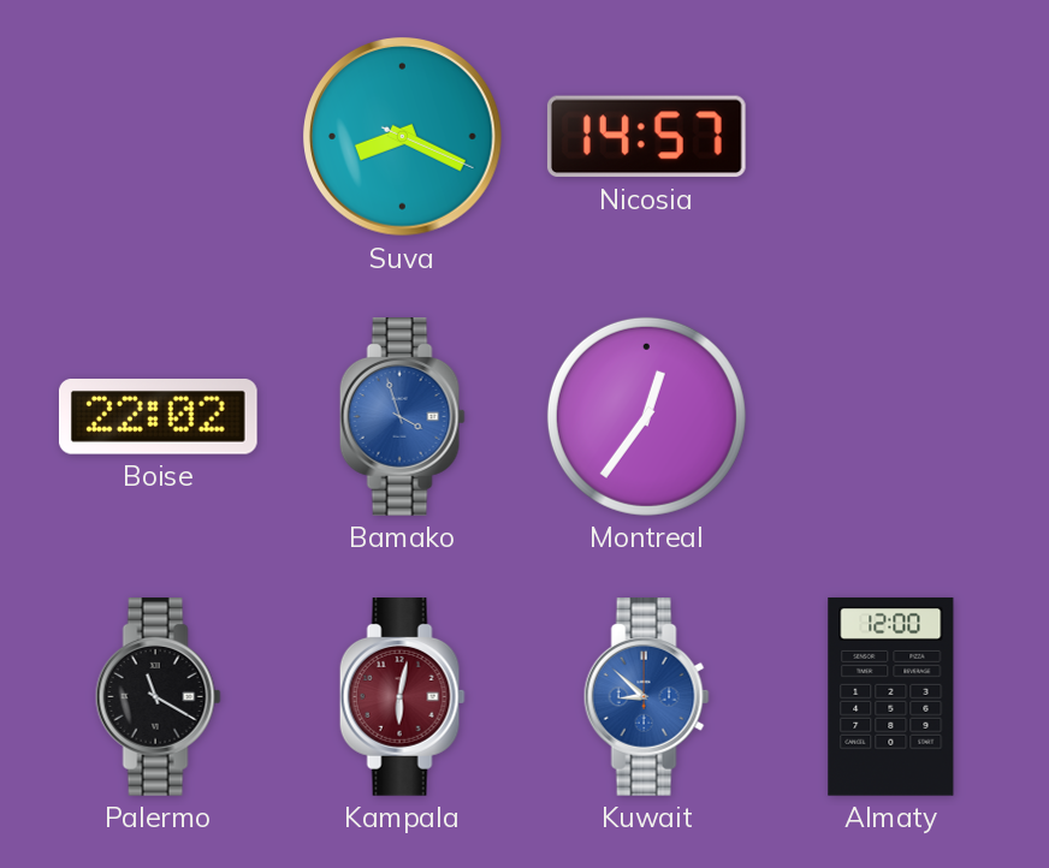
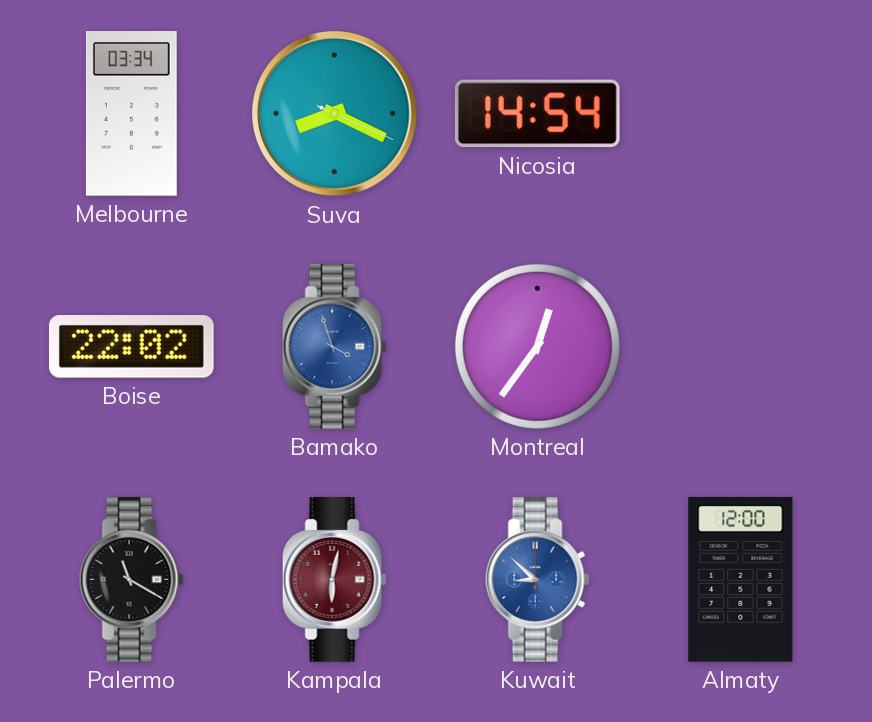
Melbourne: none -> 03:34 (131, 114)
Nicosia: 14:57 -> 14:54 (537, 114)
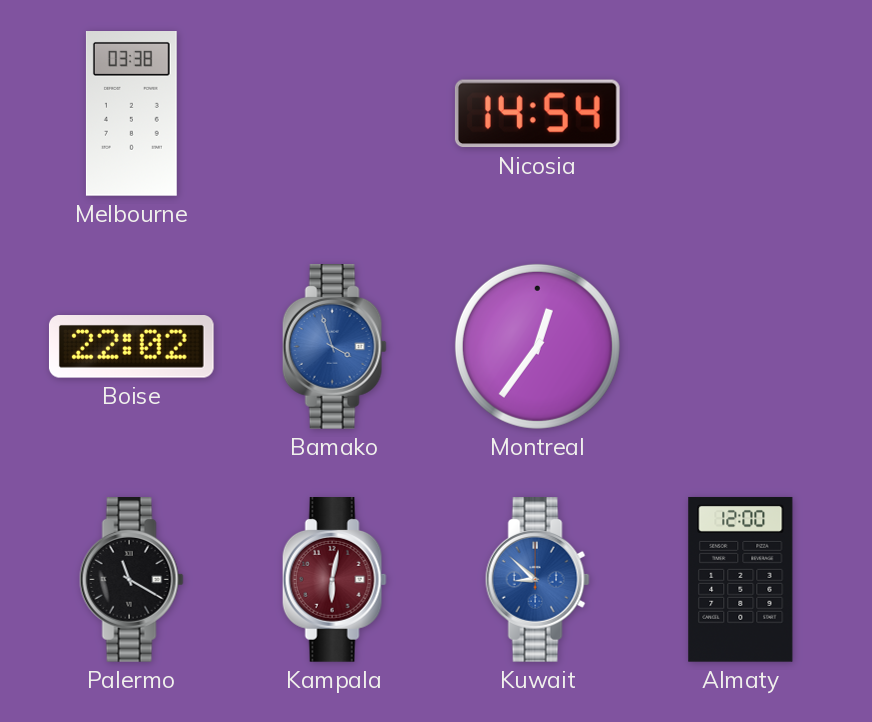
Melbourne: 03:34 -> 03:38 (131, 114)
Suva: 8:19 -> none (335, 114)
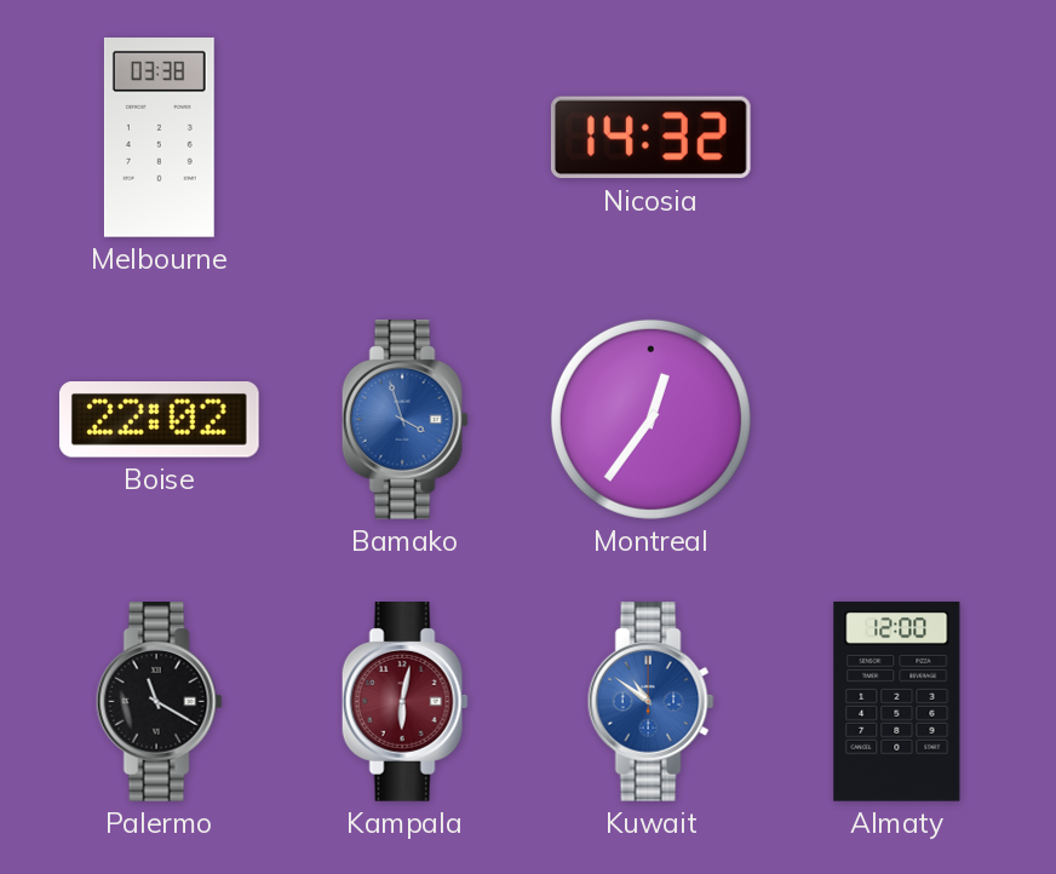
Nicosia: 14:54 -> 14:32 (650, 138)
Kuwait: 8:52 -> 10:51 (650, 702)
